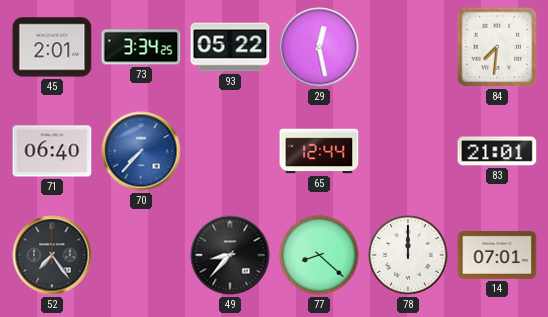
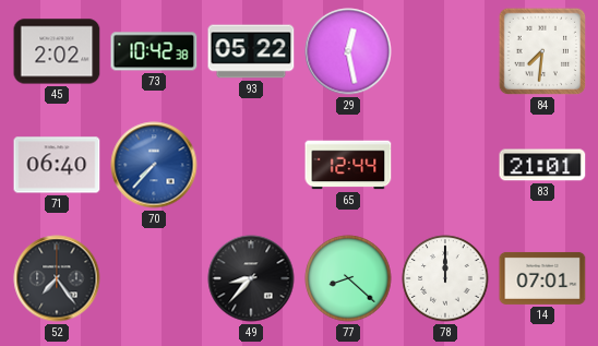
45: 2:01 -> 2:02 (57, 51)
73: 3:34 -> 10:42 (154, 51)
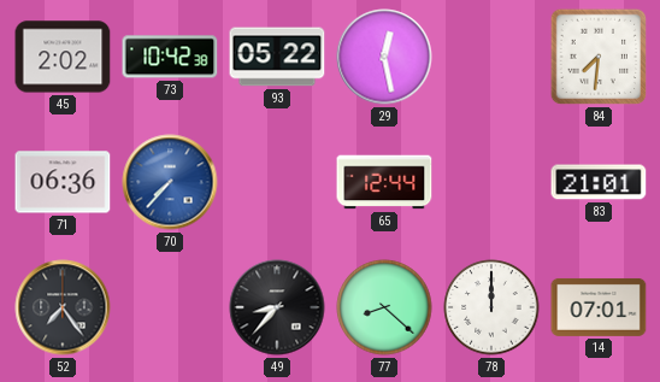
71: 06:40 -> 06:36 (63, 182)
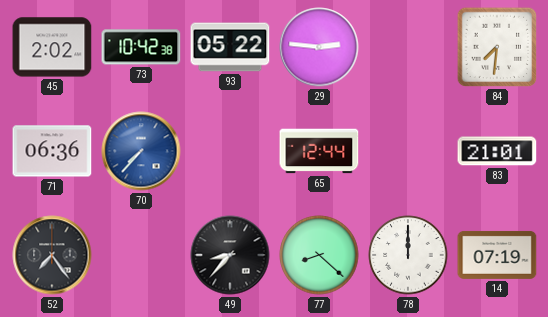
29: 12:28 -> 2:46 (319, 47)
14: 07:01 -> 07:19 (497, 255)
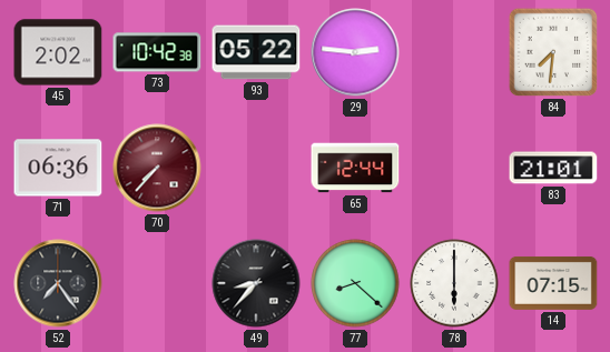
70 dial: blue -> burgundy (157, 168)
78: 12:00 -> 6:00 (454, 283)
14: 07:19 -> 07:15 (553, 283)
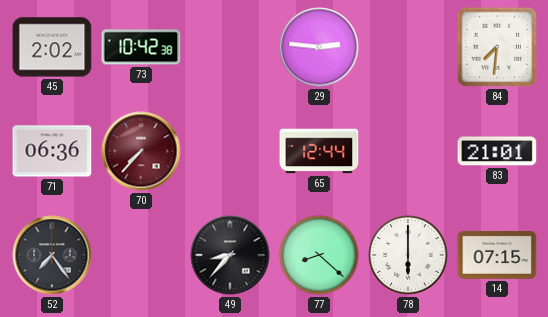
93: 05:22 -> none (256, 52)
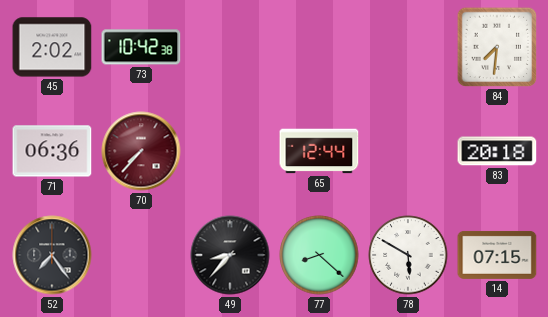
29: 2:46 -> none (319, 47)
83: 21:01 -> 20:18 (497, 151)
78: 6:00 -> 5:50 (408, 255)
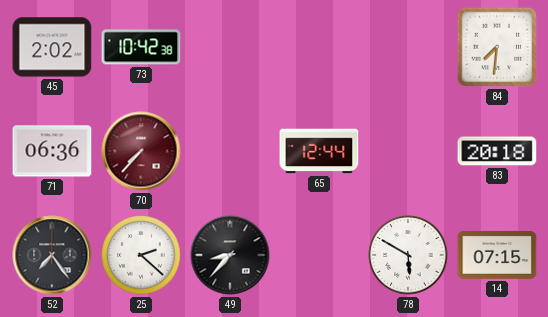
25: none -> 2:22 (141, 255)
77: 8:22 -> none (319, 255)
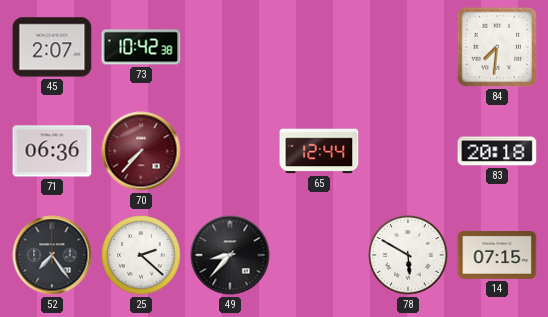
45: 2:02 -> 2:07 (52, 47)
